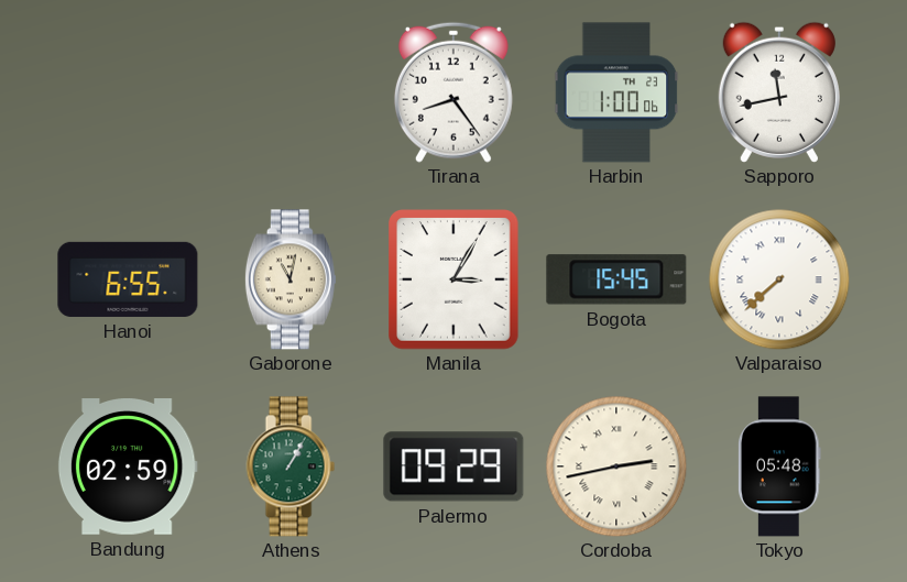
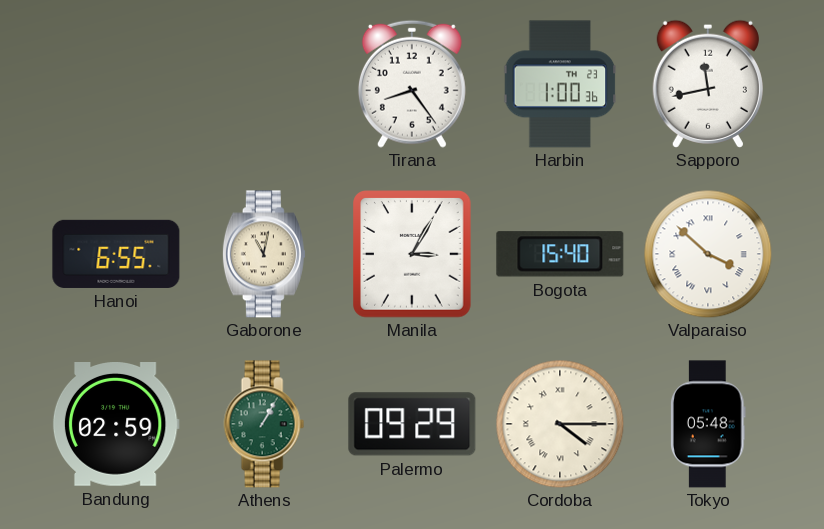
Harbin: 1:00:06 -> 1:00:36 (560, 84)
Bogota: 15:45 -> 15:40 (560, 254)
Valparaiso: 7:38 -> 3:52 (708, 254)
Cordoba: 2:43 -> 4:15 (560, 424)
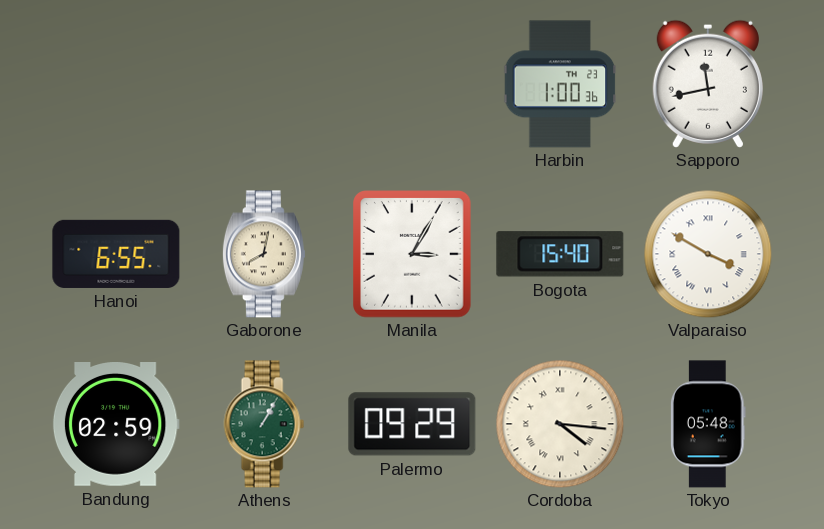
Tirana: 8:24 -> none (412, 84)
Gaborone: 11:02 -> 8:02 (264, 254)
Valparaiso: 3:52 -> 3:50 (708, 254)
Cordoba: 4:15 -> 4:16 (560, 424)
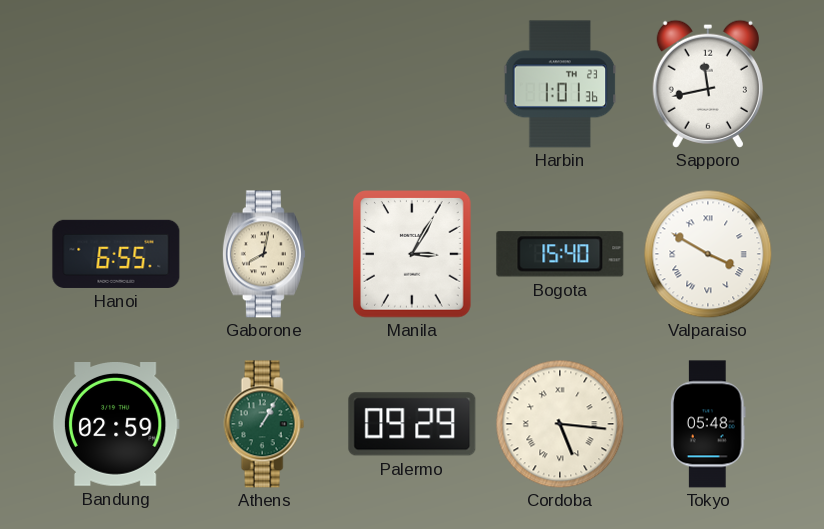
Harbin: 1:00 -> 1:01 (560, 84)
Cordoba: 4:16 -> 5:16 (560, 424)
